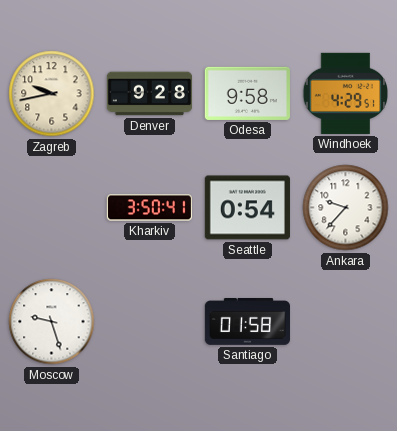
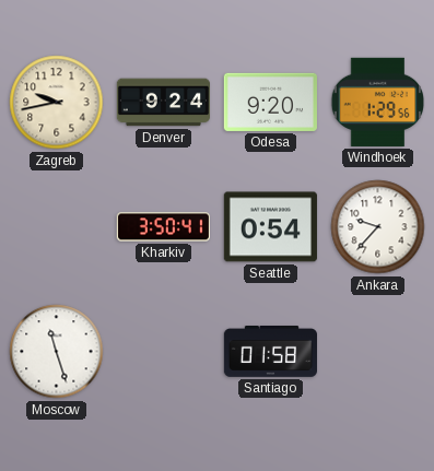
Denver: 9:28 -> 9:24 (163, 103)
Odesa: 9:58 -> 9:20 (270, 102)
Windhoek: 4:29 -> 1:29 (377, 102)
Moscow: 9:27 -> 11:27 (57, 352)
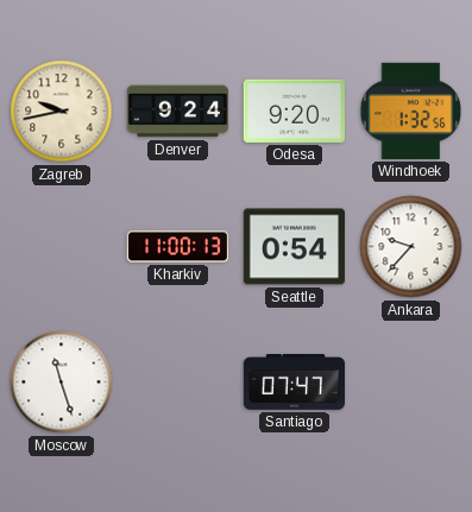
Windhoek: 1:29 -> 1:32 (410, 110)
Kharkiv: 3:50 -> 11:00 (177, 247)
Santiago: 01:58 -> 07:47 (294, 383)
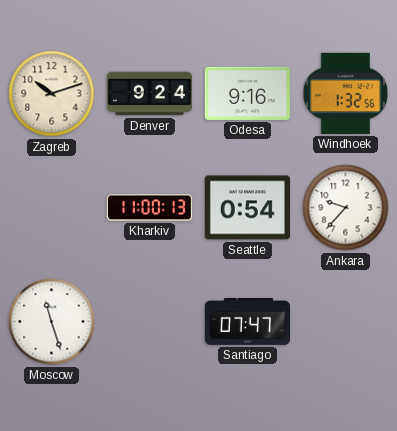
Zagreb: 9:43 -> 10:12 (52, 94)
Odesa: 9:20 -> 9:16 (247, 93)
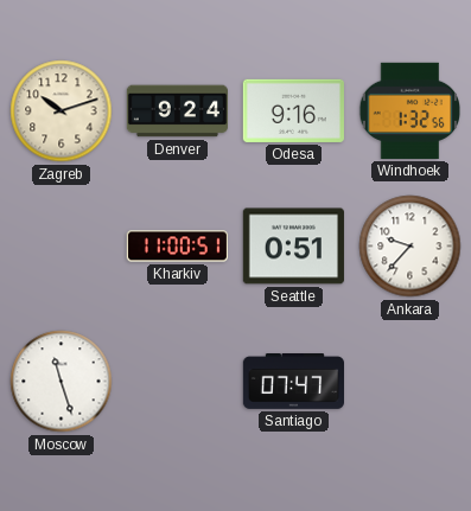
Kharkiv: 11:00:13 -> 11:00:51 (177, 247)
Seattle: 0:54 -> 0:51 (293, 247)
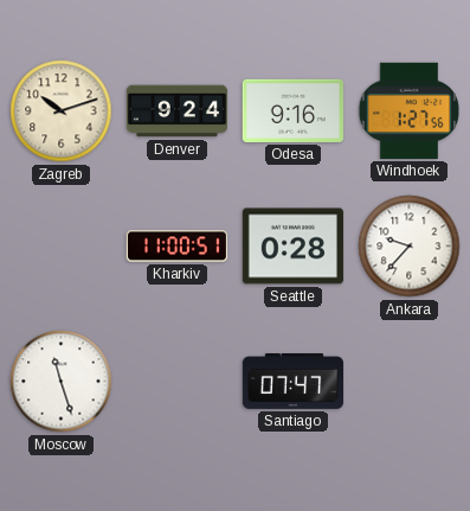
Windhoek: 1:32 -> 1:27 (408, 110)
Seattle: 0:51 -> 0:28 (292, 247)
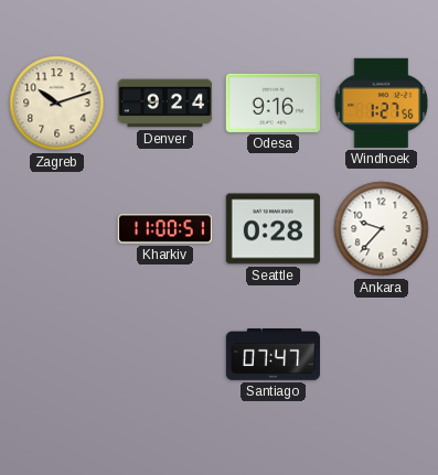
Moscow: 11:27 -> none (62, 382)
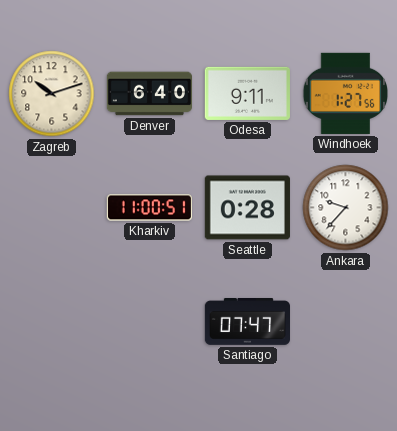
Denver: 9:24 -> 6:40 (149, 94)
Odesa: 9:16 -> 9:11 (247, 93)
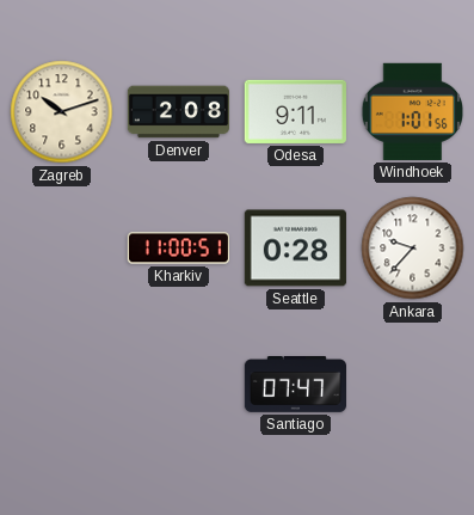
Denver: 6:40 -> 2:08 (178, 112)
Windhoek: 1:27 -> 1:01 (412, 111)
